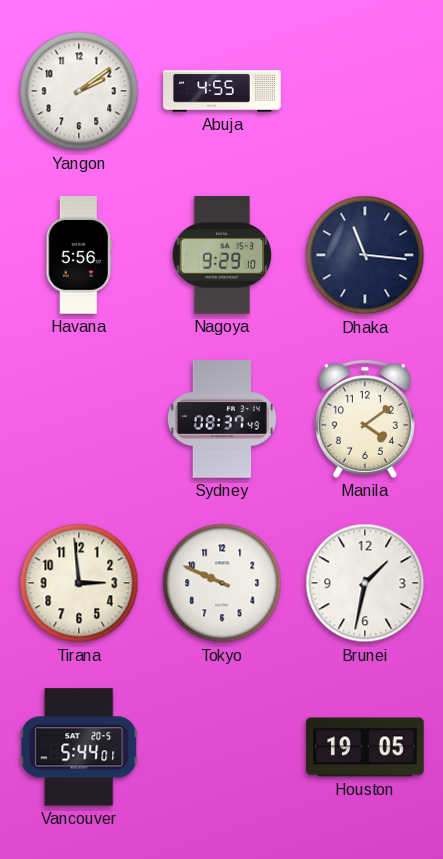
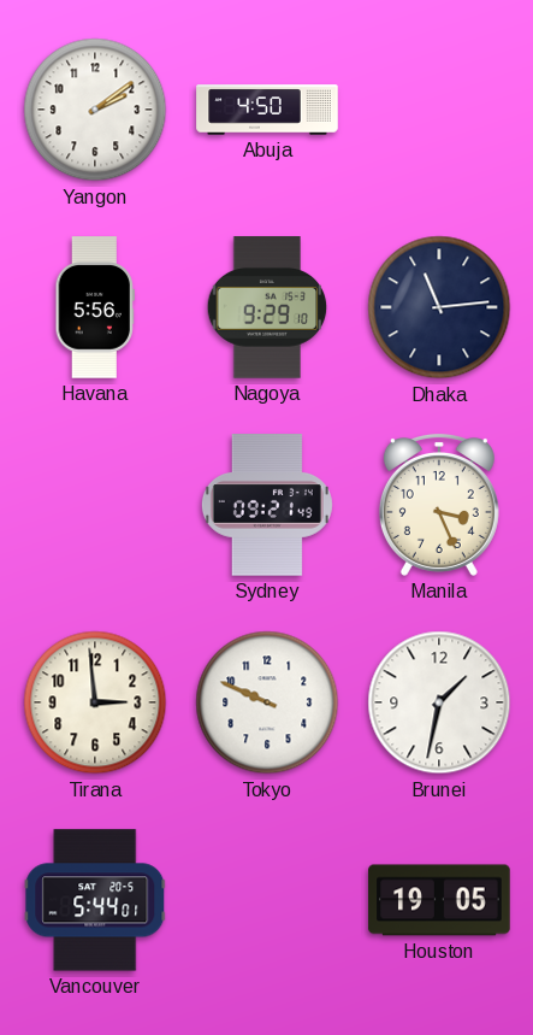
Abuja: 4:55 -> 4:50 (267, 110)
Dhaka: 11:16 -> 11:14 (439, 307)
Sydney: 08:37 -> 09:21 (267, 505)
Manila: 4:09 -> 3:26 (439, 505)
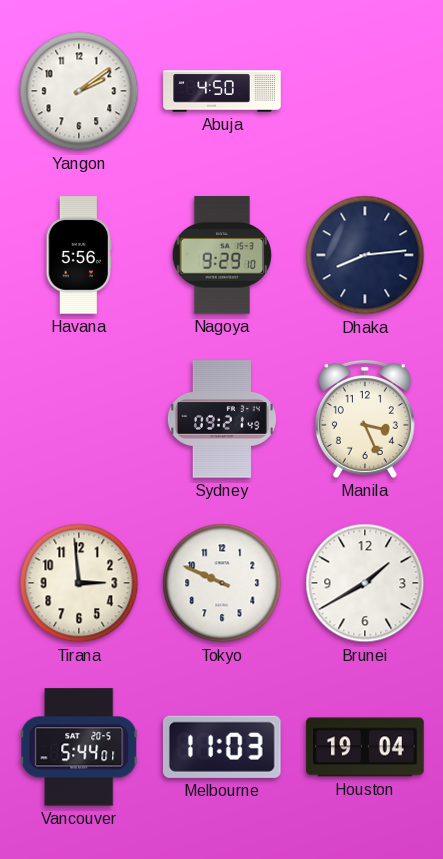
Dhaka: 11:14 -> 8:14 (365, 255)
Brunei: 1:32 -> 1:40 (365, 583)
Melbourne: none -> 11:03 (222, 747)
Houston: 19:05 -> 19:04 (365, 747)
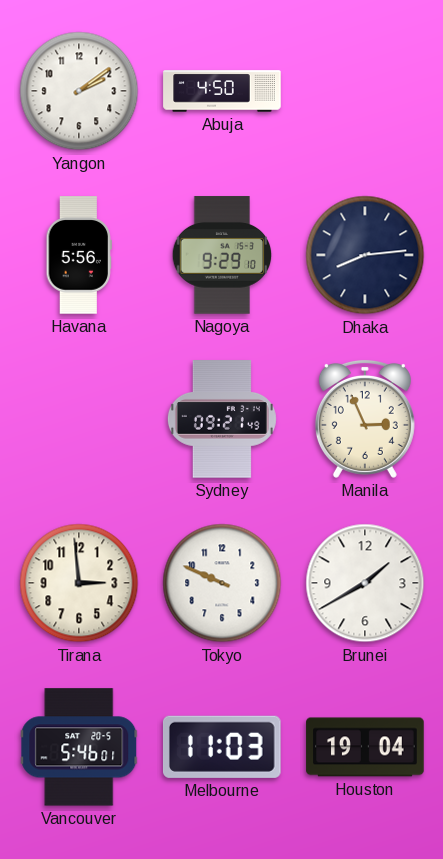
Manila: 3:26 -> 2:56 (365, 419)
Vancouver: 5:44 -> 5:46 (79, 747)
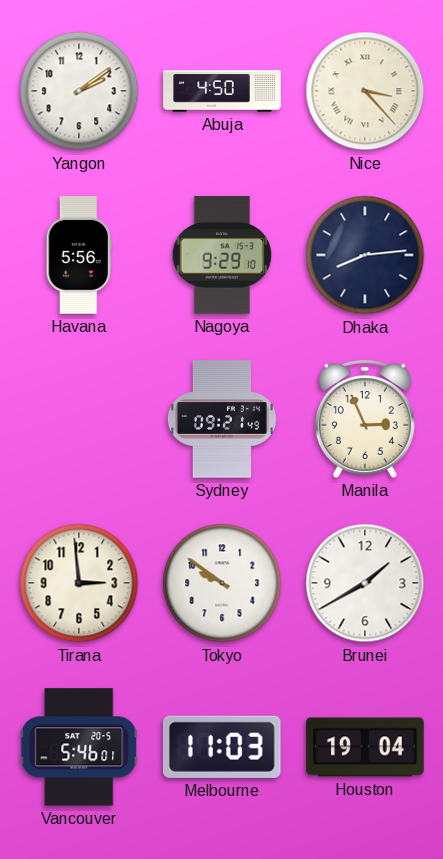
Nice: none -> 3:23 (365, 91)
Tokyo: 9:49 -> 9:51 (222, 583)
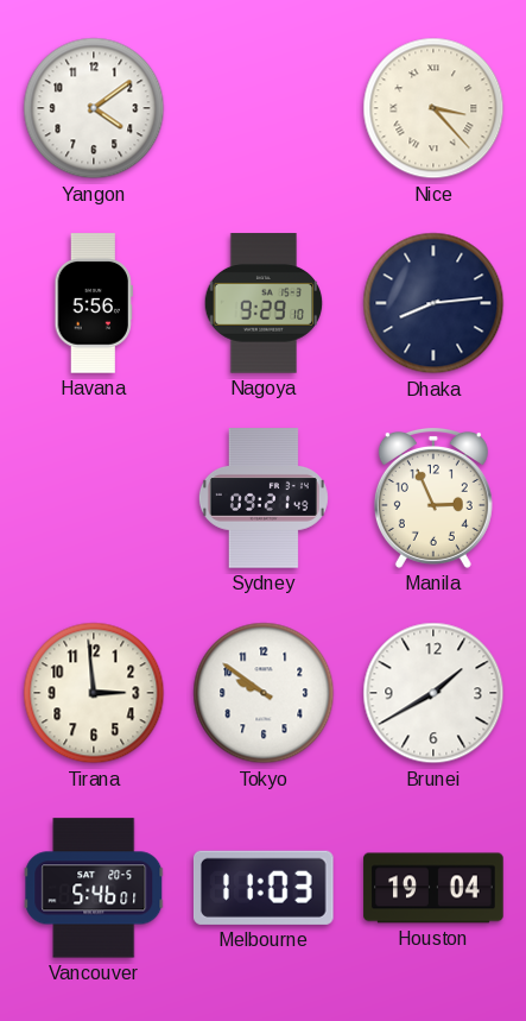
Yangon: 2:09 -> 4:09 (94, 108)
Abuja: 4:50 -> none (222, 91)
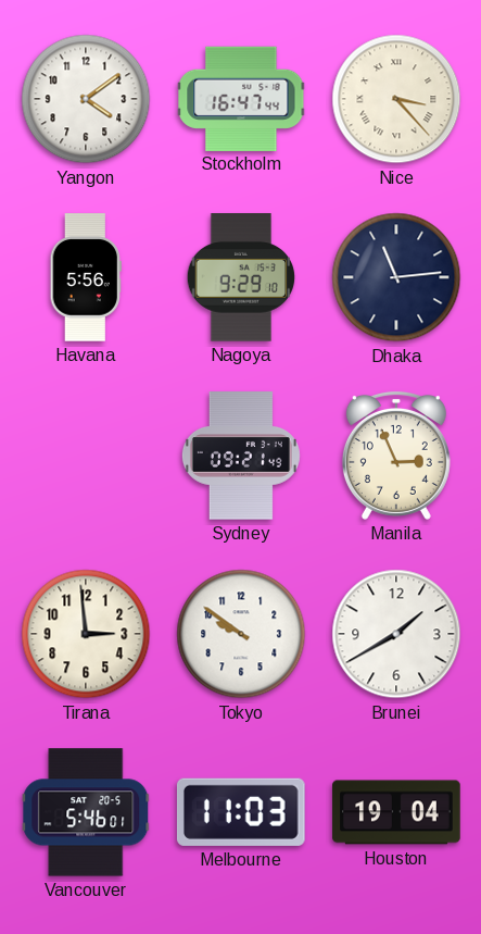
Stockholm: none -> 16:47 (241, 98)
Dhaka: 8:14 -> 11:14 (396, 277)
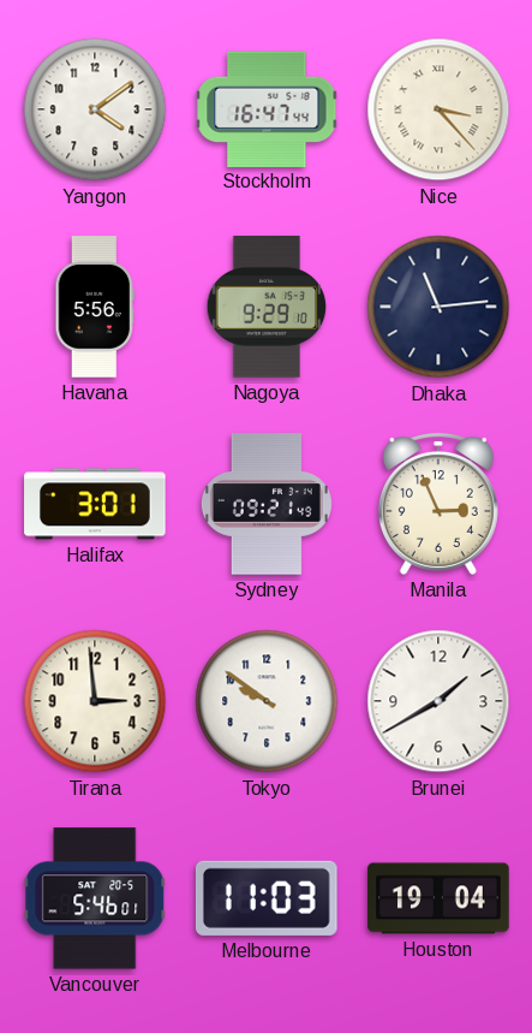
Halifax: none -> 3:01 (95, 504)
